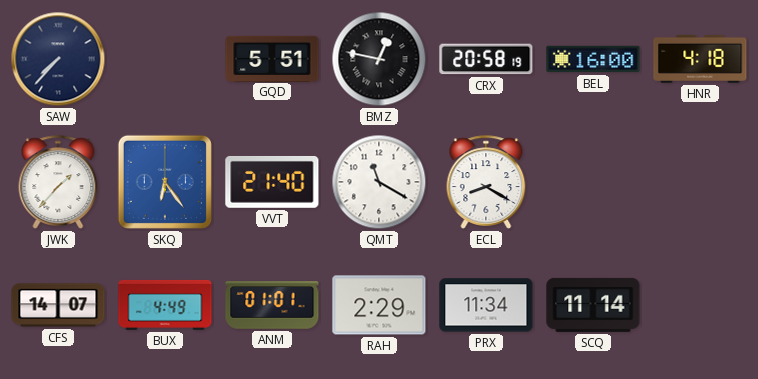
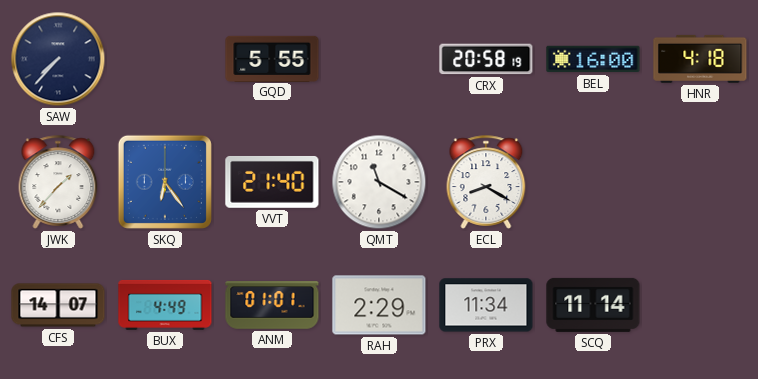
GQD: 5:51 -> 5:55 (272, 58)
BMZ: 12:47 -> none (379, 59)
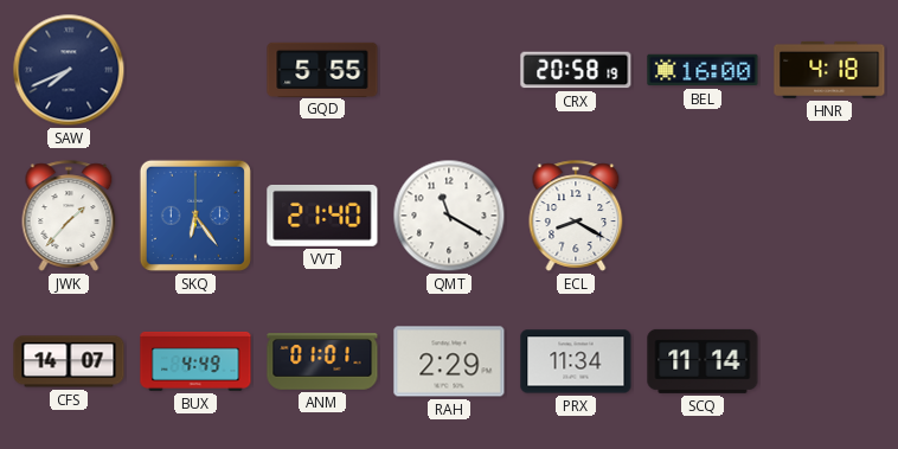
SAW: 7:37 -> 7:41 (69, 70)
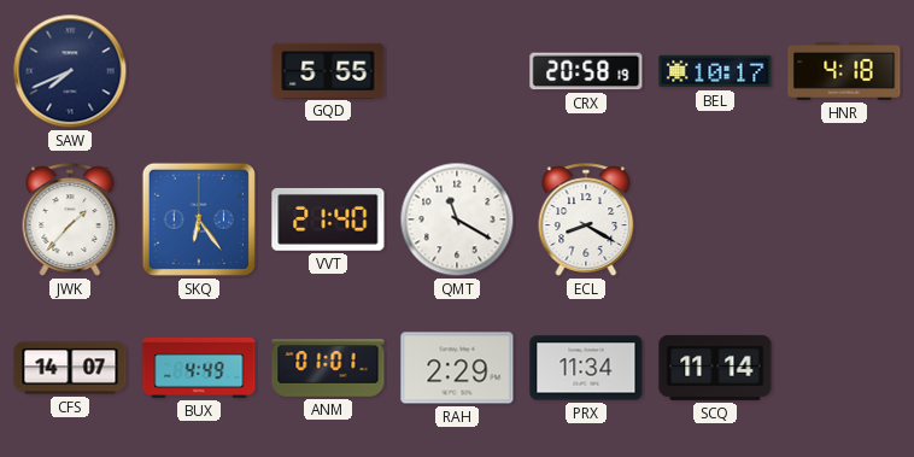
BEL: 16:00 -> 10:17 (715, 71)
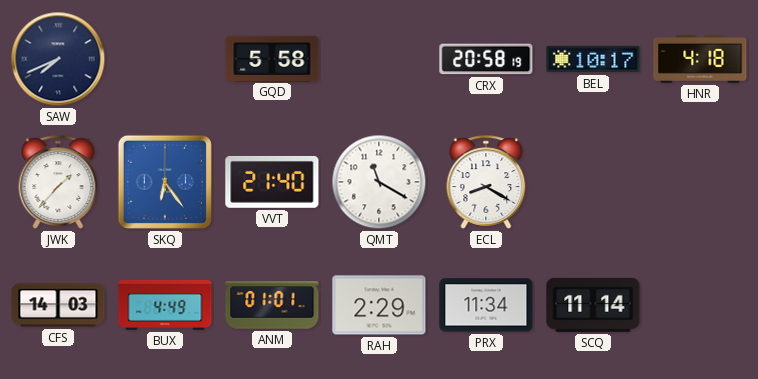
GQD: 5:55 -> 5:58 (272, 58)
CFS: 14:07 -> 14:03 (58, 305)
